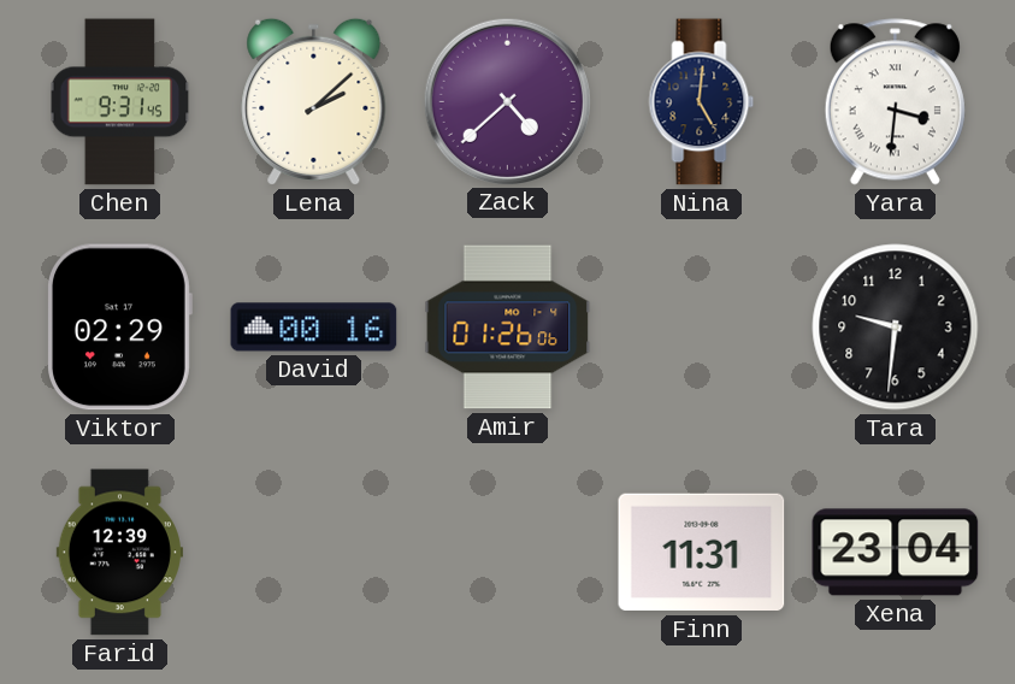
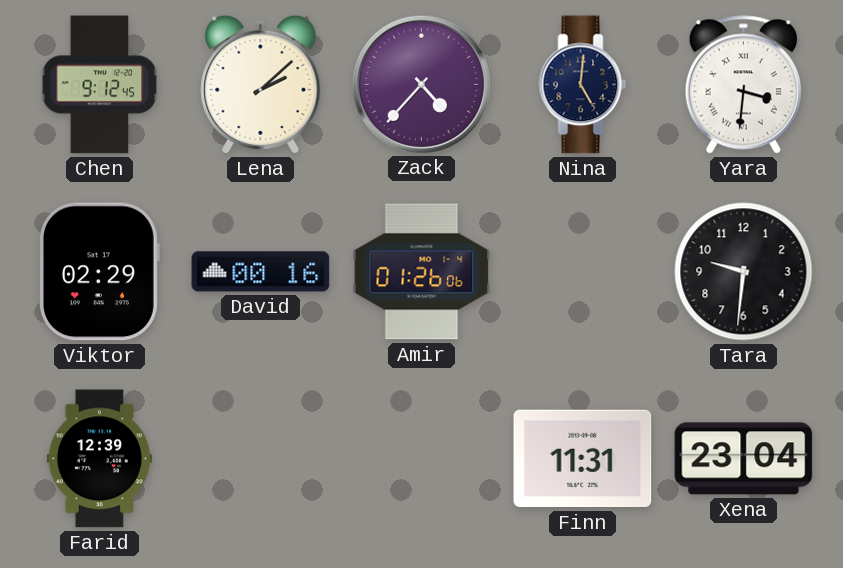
Chen: 9:31 -> 9:12 (100, 85)
Zack: 4:38 -> 4:37 (421, 84)
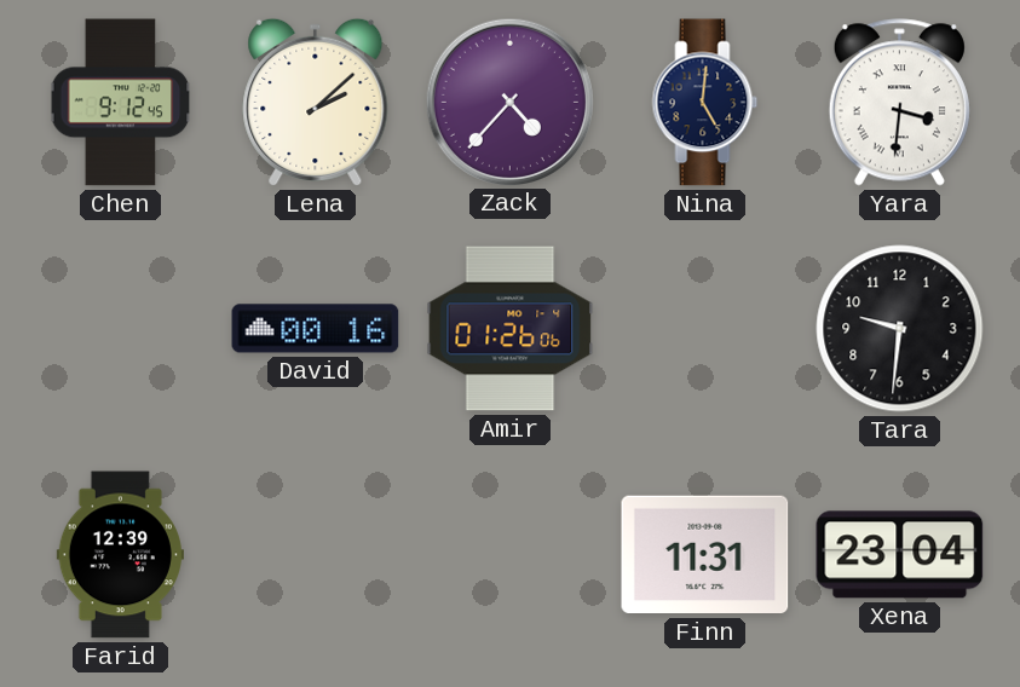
Viktor: 02:29 -> none (99, 272)
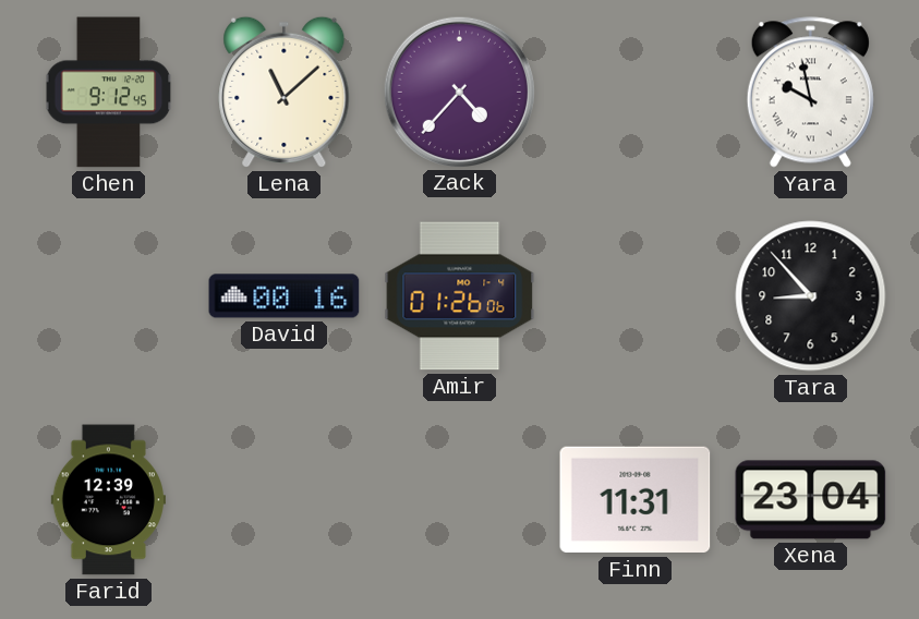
Lena: 2:08 -> 11:08 (285, 92)
Nina: 5:01 -> none (705, 103)
Yara: 3:31 -> 9:58 (810, 93)
Tara: 9:31 -> 8:53 (811, 296)
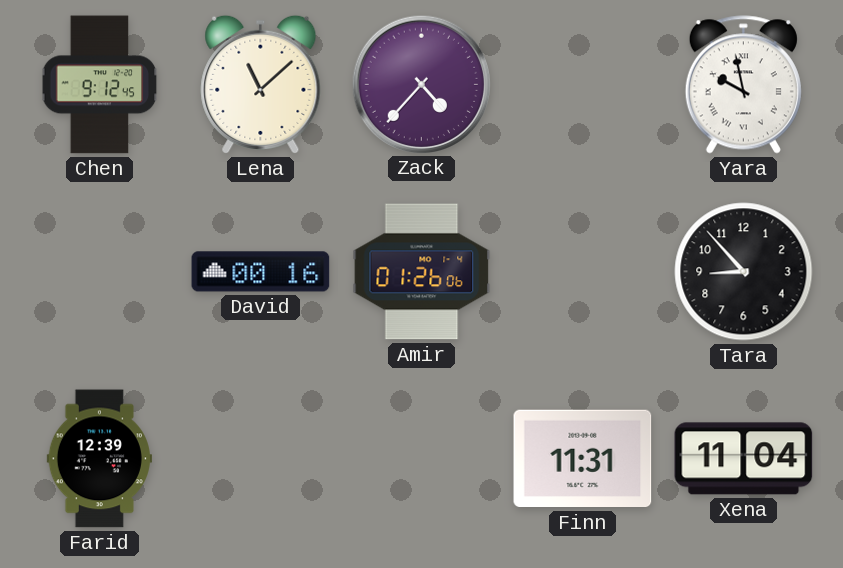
Xena: 23:04 -> 11:04 (744, 459)
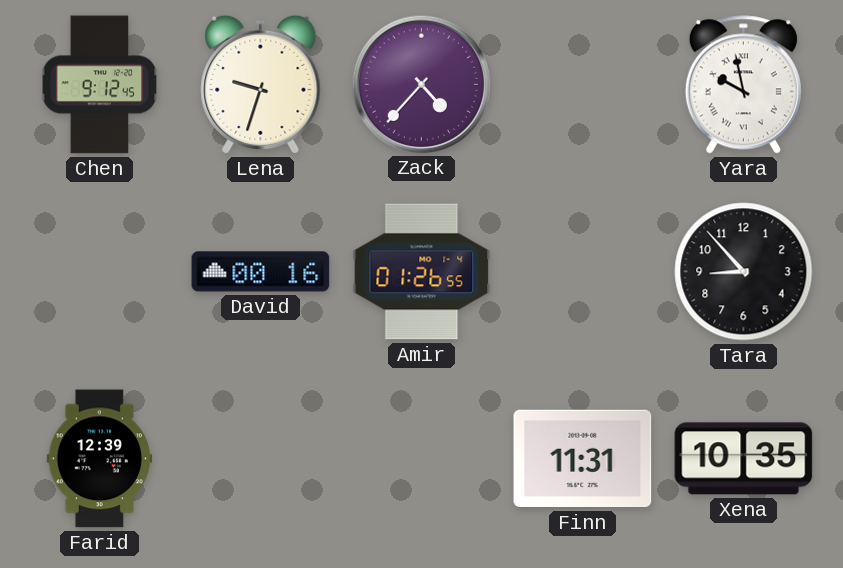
Lena: 11:08 -> 9:33 (261, 84)
Amir: 01:26:06 -> 01:26:55 (422, 272)
Xena: 11:04 -> 10:35 (744, 459)
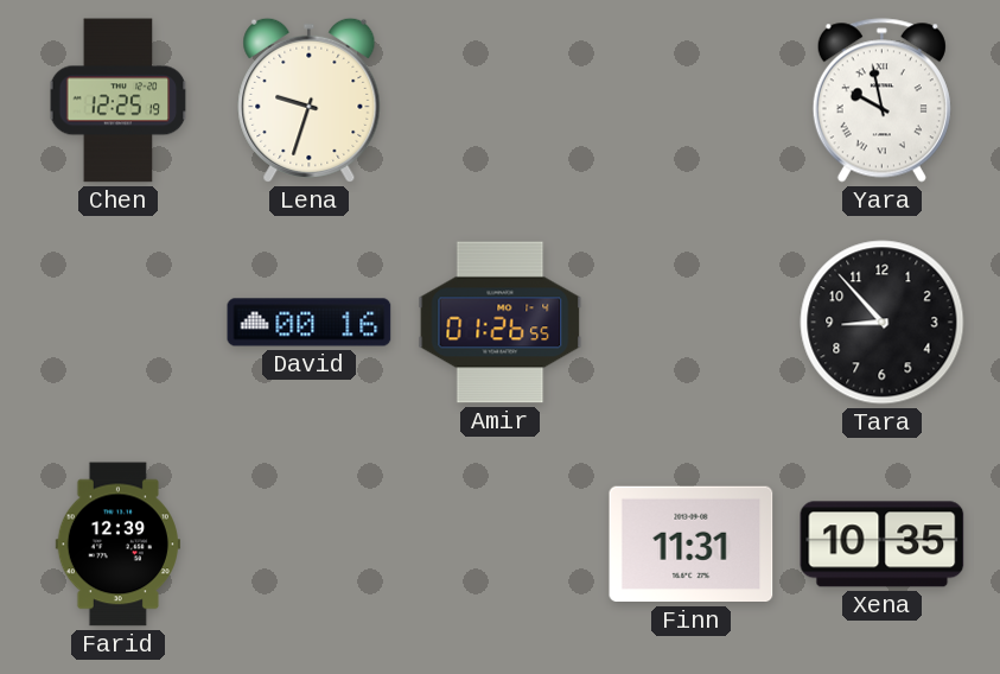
Chen: 9:12 -> 12:25 (119, 101)
Zack: 4:37 -> none (421, 84)
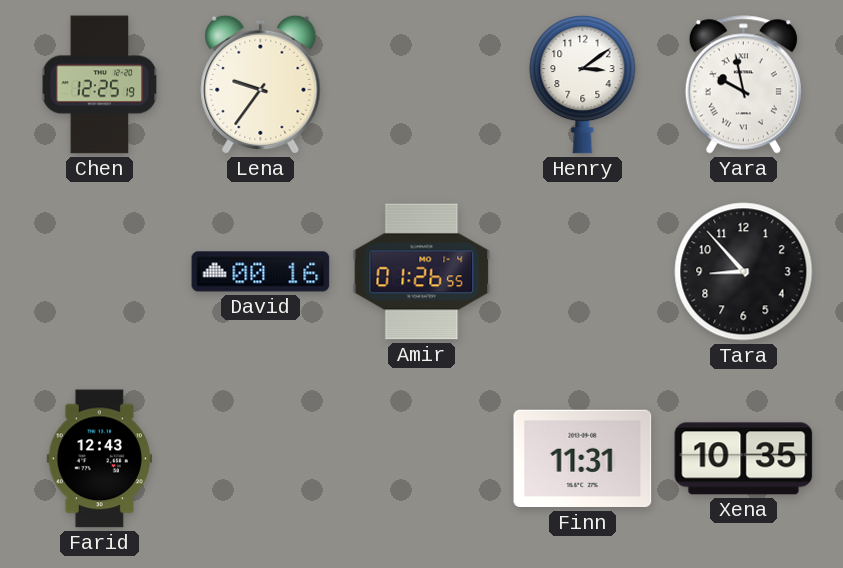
Lena: 9:33 -> 9:36 (261, 84)
Henry: none -> 3:09 (583, 84)
Farid: 12:39 -> 12:43 (99, 459)
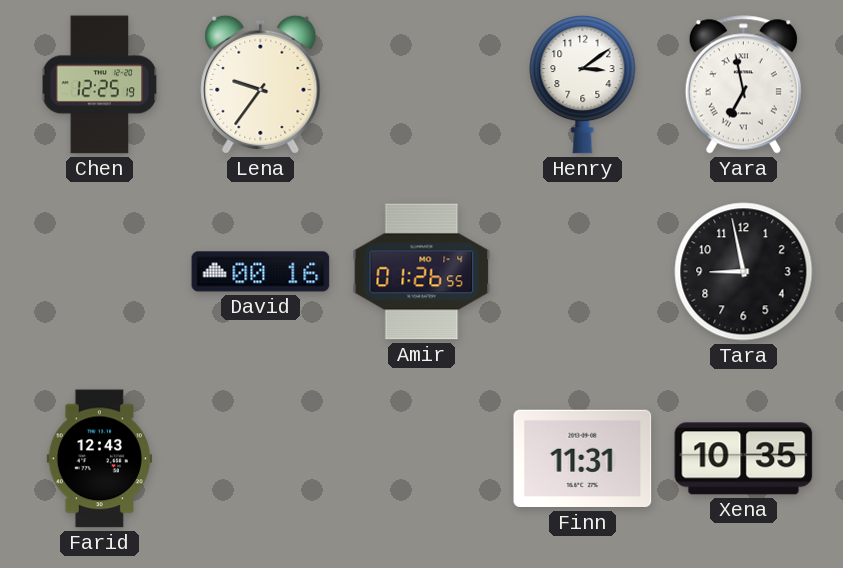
Yara: 9:58 -> 6:58 (743, 85)
Tara: 8:53 -> 8:58 (744, 272)
